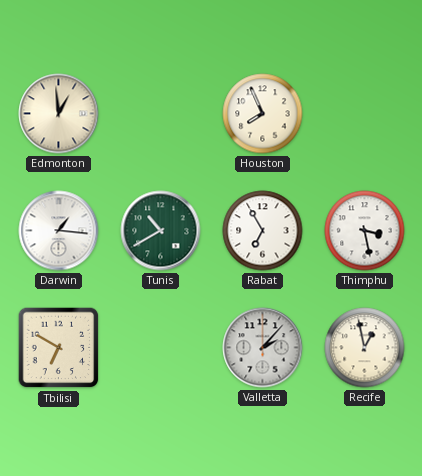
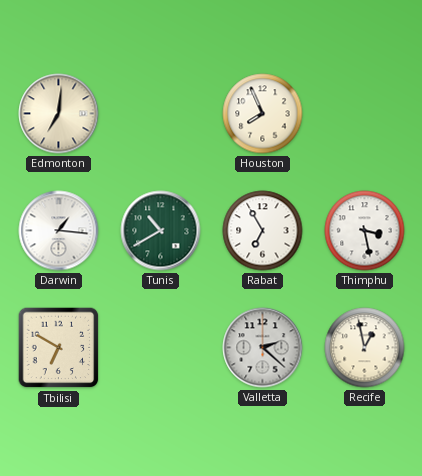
Edmonton: 12:59 -> 7:01 (59, 114)
Valletta: 2:07 -> 2:22 (263, 348)
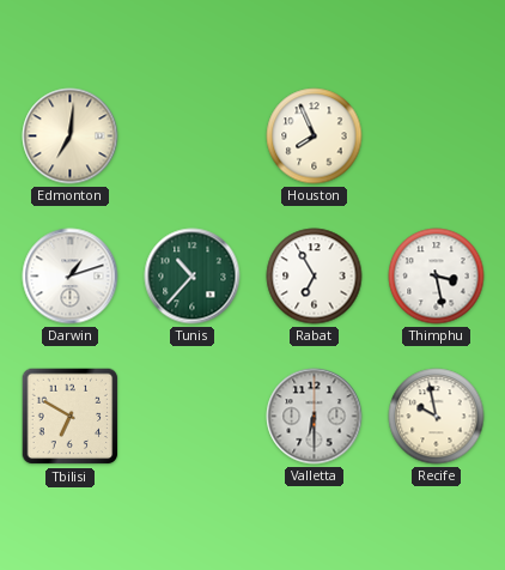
Darwin: 1:16 -> 1:12 (71, 277)
Tunis: 10:40 -> 10:37 (193, 277)
Valletta: 2:22 -> 6:30 (315, 417)
Recife: 12:58 -> 9:58 (437, 417)
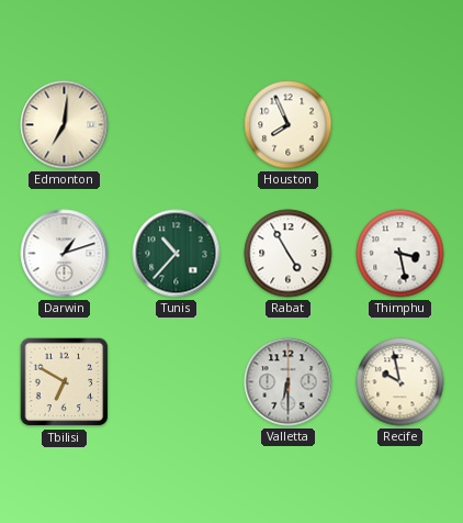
Rabat: 6:55 -> 4:55 (289, 254)
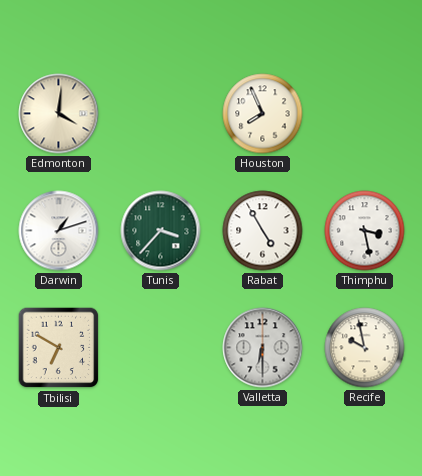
Edmonton: 7:01 -> 4:01 (59, 114)
Tunis: 10:37 -> 3:37 (161, 231)
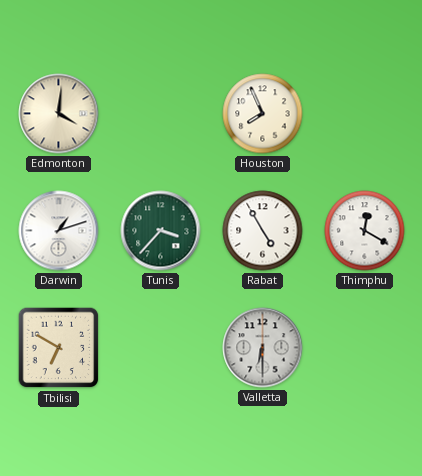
Thimphu: 3:28 -> 12:20 (365, 231)
Recife: 9:58 -> none (365, 348)
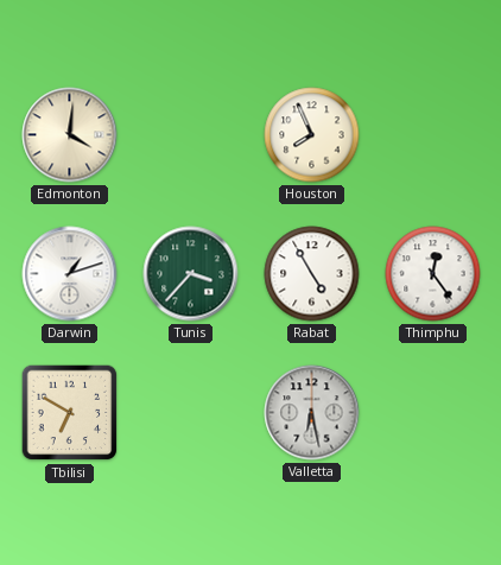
Thimphu: 12:20 -> 12:24 (433, 274)
Valletta: 6:30 -> 6:28 (312, 413)
